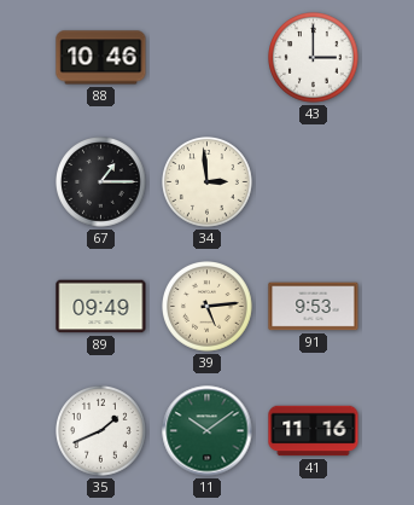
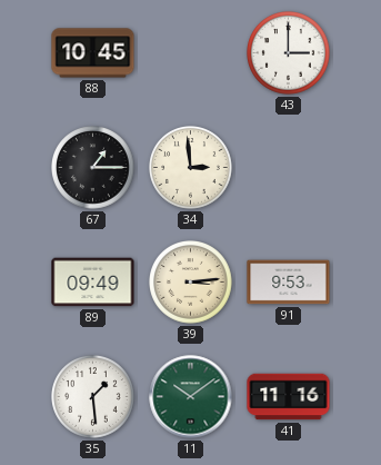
88: 10:46 -> 10:45 (93, 53)
39: 5:14 -> 3:14 (191, 283)
35: 1:41 -> 1:29 (93, 397)
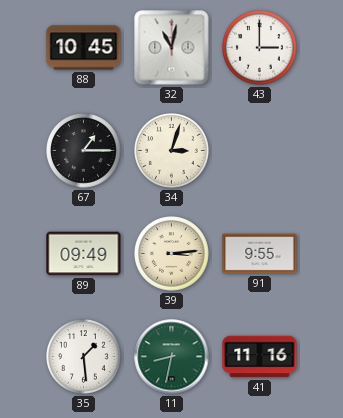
32: none -> 11:02 (172, 48)
34: 2:59 -> 3:03 (172, 151)
91: 9:53 -> 9:55 (260, 254)
11: 10:09 -> 8:32 (172, 357)
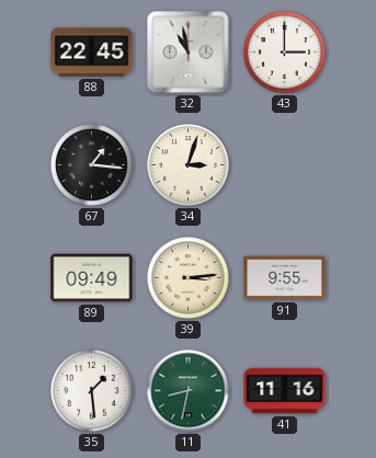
88: 10:45 -> 22:45 (92, 53)
32: 11:02 -> 10:58 (189, 53)
67: 1:15 -> 1:16 (92, 165)
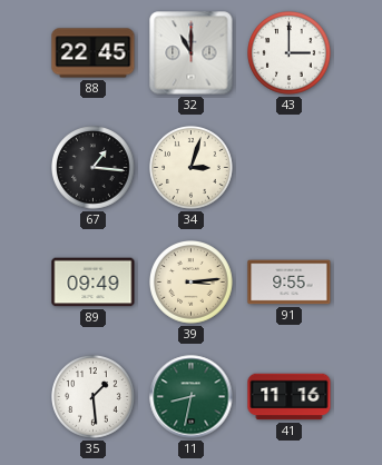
32: 10:58 -> 11:00 (192, 53)
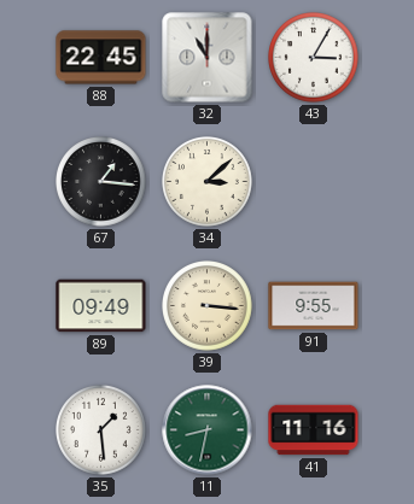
43: 3:00 -> 3:05 (314, 58)
34: 3:03 -> 3:08 (208, 182)
39: 3:14 -> 3:16 (208, 306)
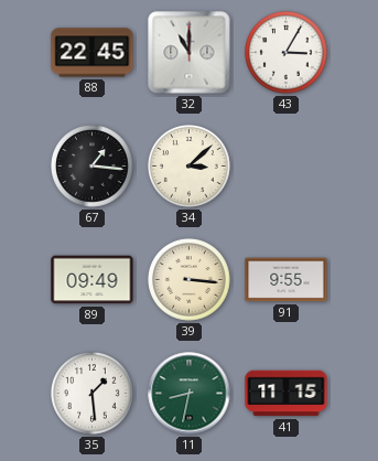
41: 11:16 -> 11:15 (287, 394)
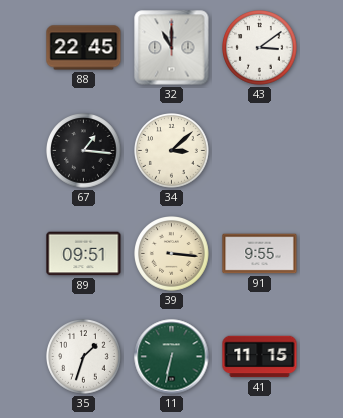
43: 3:05 -> 3:09 (260, 48)
89: 09:49 -> 09:51 (84, 254)
35: 1:29 -> 1:33 (84, 357)
11: 8:32 -> 6:32 (172, 357)
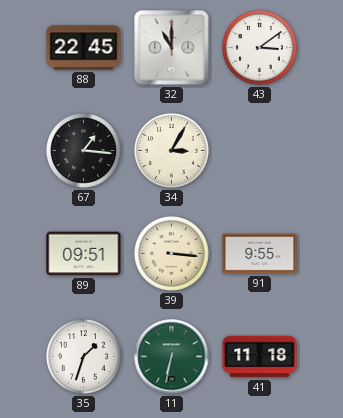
34: 3:08 -> 3:05 (172, 151)
41: 11:15 -> 11:18 (260, 357)
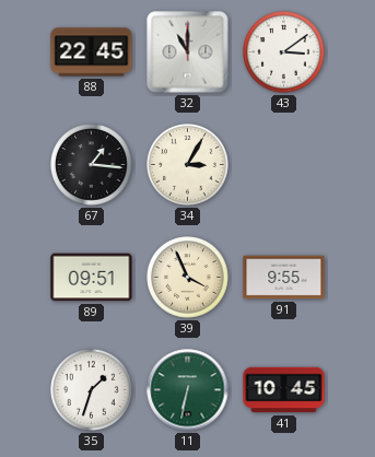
39: 3:16 -> 3:56 (188, 278)
41: 11:18 -> 10:45 (284, 390)
